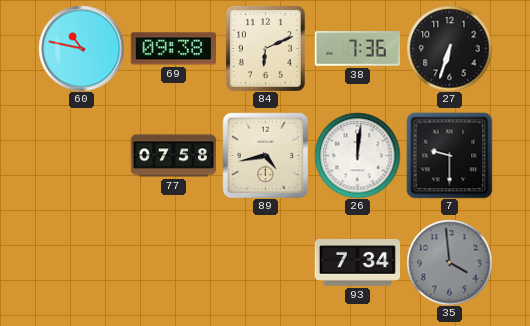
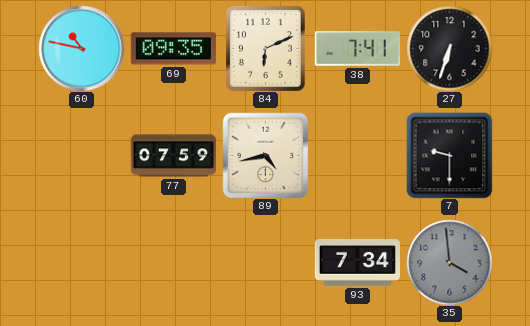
69: 09:38 -> 09:35 (173, 49)
38: 7:36 -> 7:41 (357, 49)
77: 07:58 -> 07:59 (173, 156)
26: 12:01 -> none (357, 155)
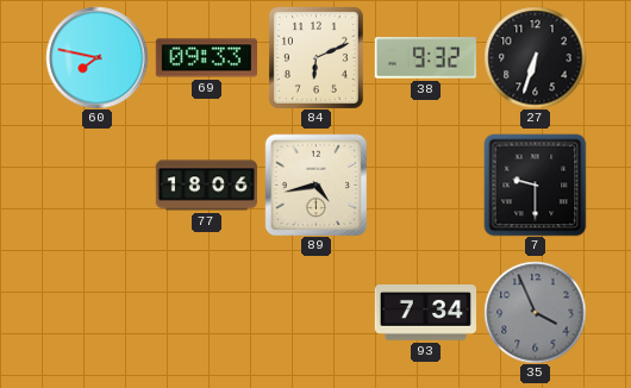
60: 10:47 -> 7:47 (96, 57)
69: 09:35 -> 09:33 (206, 58)
38: 7:41 -> 9:32 (425, 58)
77: 07:59 -> 18:06 (206, 186)
35: 3:59 -> 3:56 (535, 312)
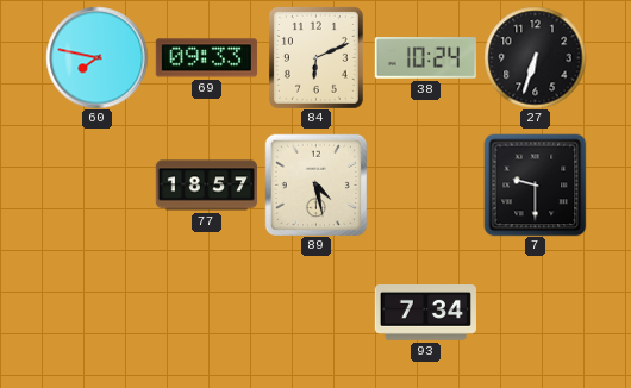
38: 9:32 -> 10:24 (425, 58)
77: 18:06 -> 18:57 (206, 186)
89: 4:43 -> 4:28 (315, 184)
35: 3:56 -> none (535, 312)
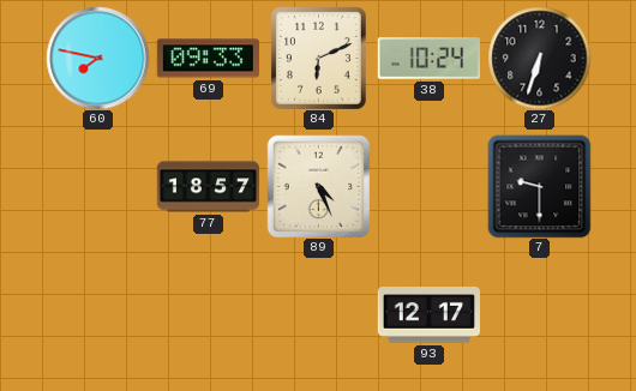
89: 4:28 -> 4:26 (318, 186)
93: 7:34 -> 12:17 (428, 315)
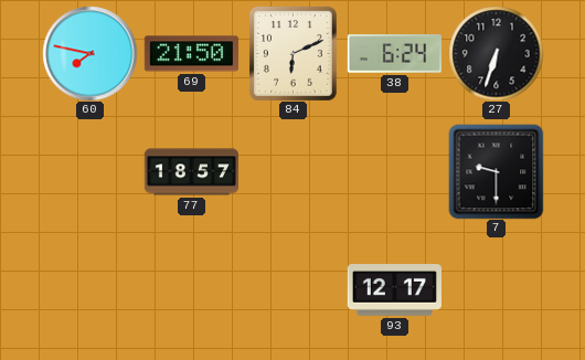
69: 09:33 -> 21:50 (191, 54)
38: 10:24 -> 6:24 (394, 54)
89: 4:26 -> none (318, 186)
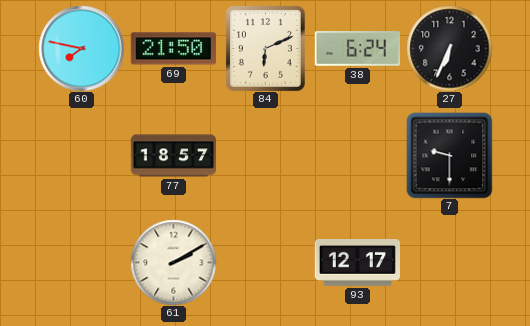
27: 6:33 -> 6:34 (449, 48)
61: none -> 2:10 (173, 262)
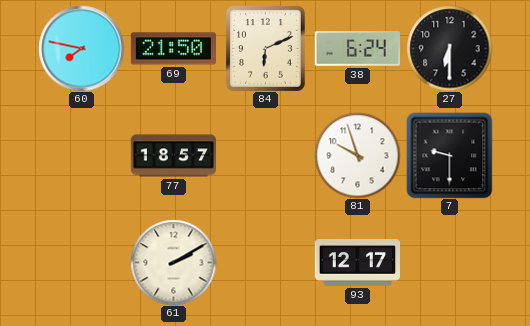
27: 6:34 -> 6:30 (449, 48)
81: none -> 9:57 (357, 155)
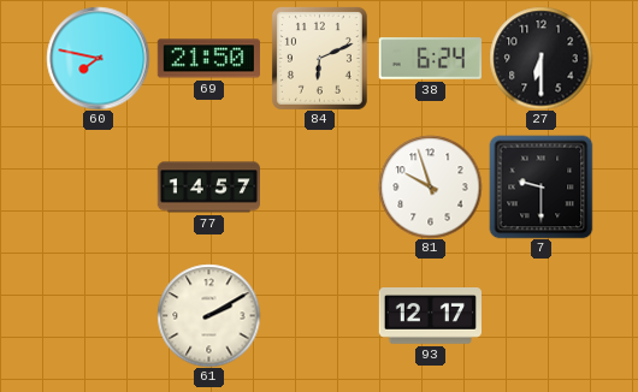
77: 18:57 -> 14:57 (208, 188)
